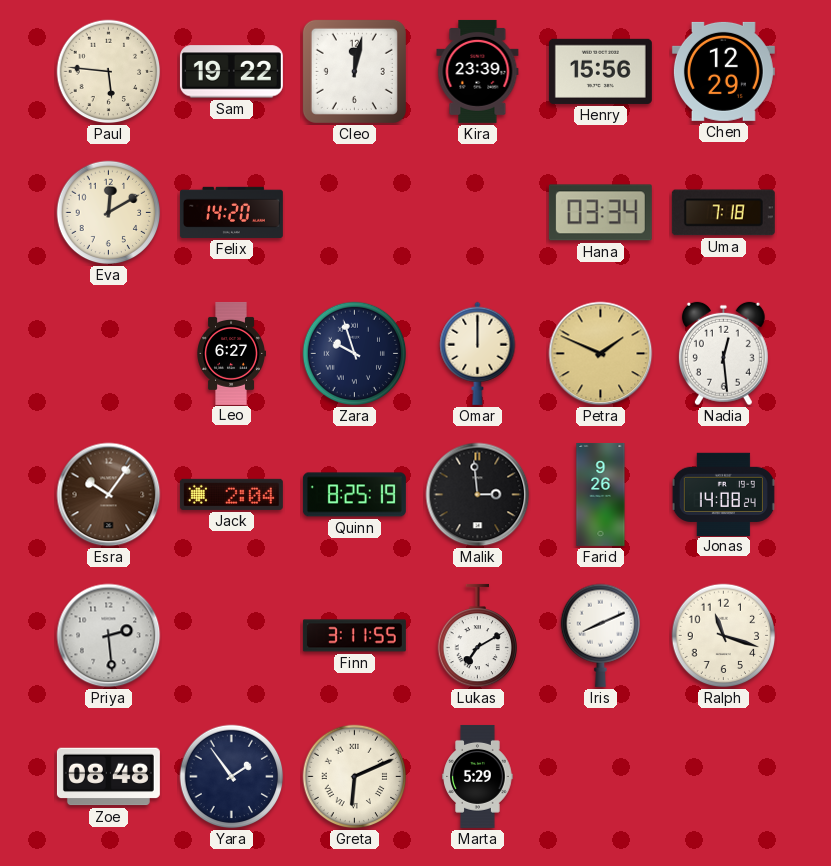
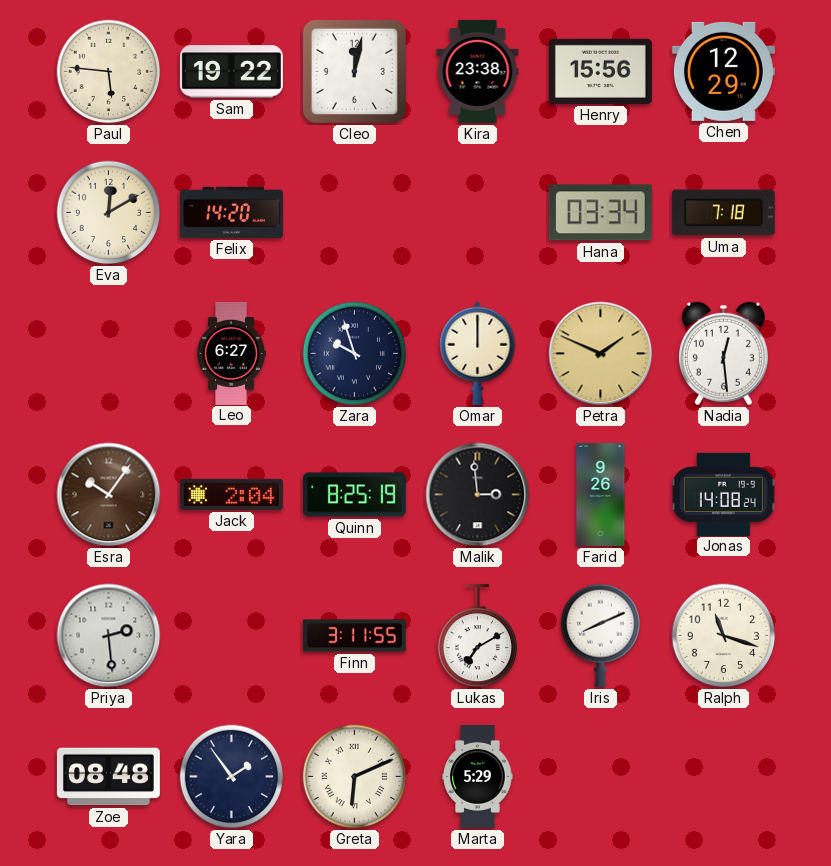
Kira: 23:39 -> 23:38 (478, 71)
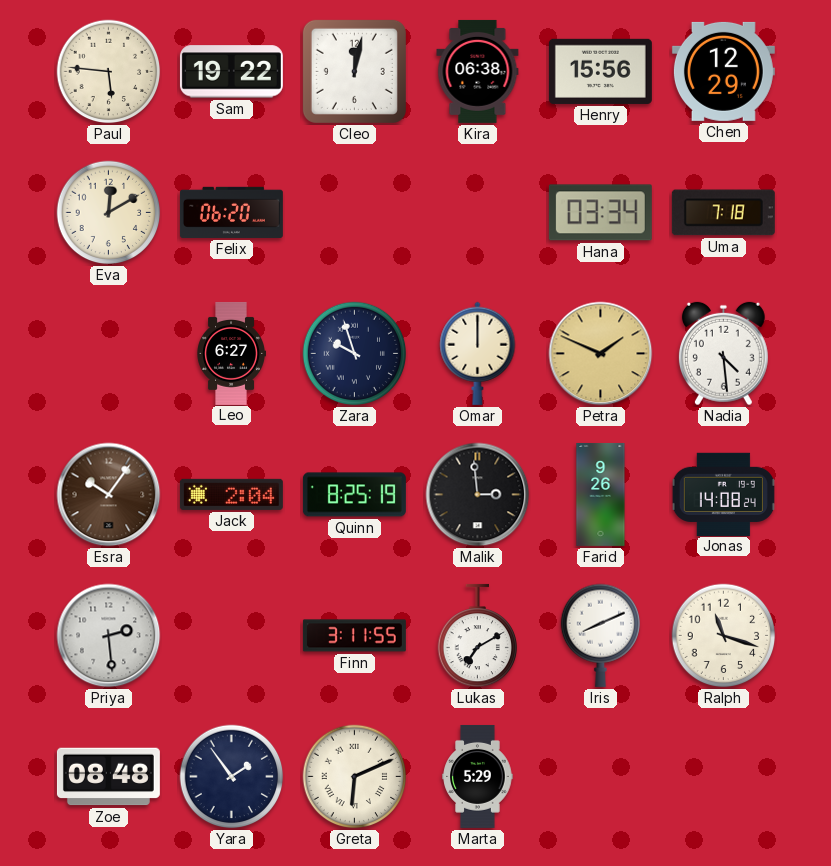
Kira: 23:38 -> 06:38 (478, 71)
Felix: 14:20 -> 06:20 (231, 212)
Nadia: 12:29 -> 4:29 (723, 354)
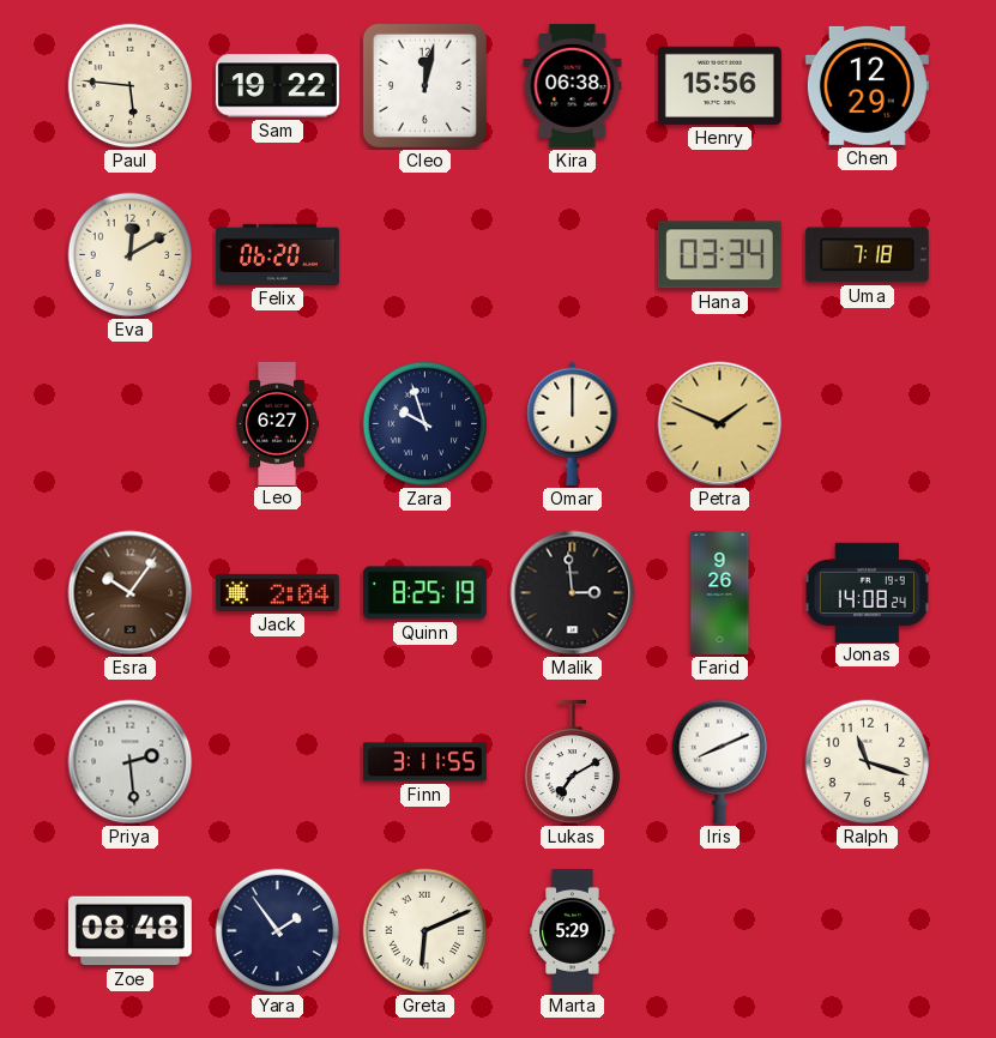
Nadia: 4:29 -> none (723, 354)
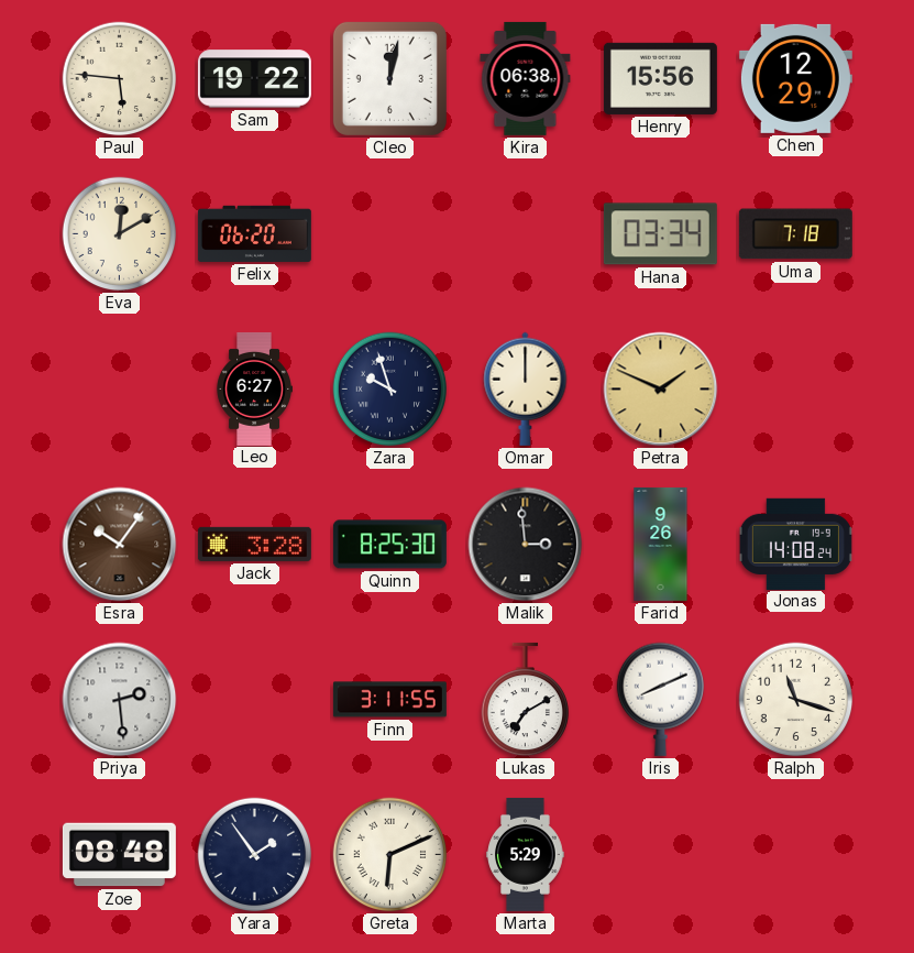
Jack: 2:04 -> 3:28 (254, 544)
Quinn: 8:25:19 -> 8:25:30 (389, 545)
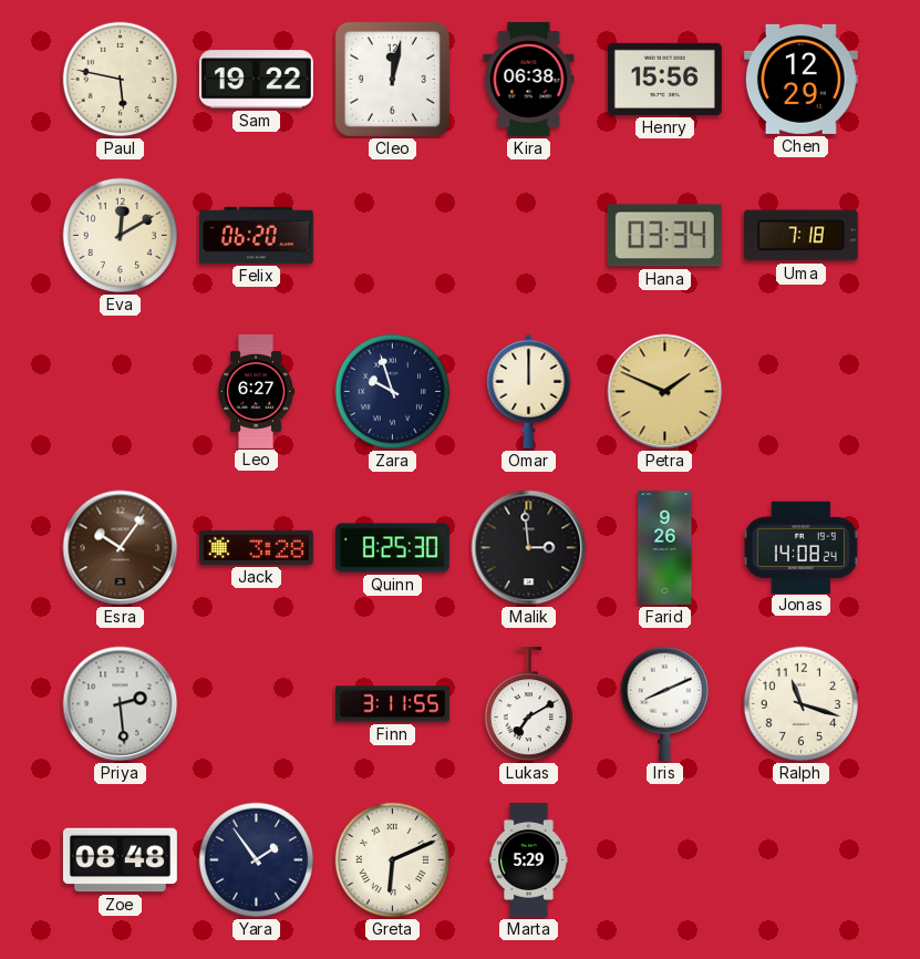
Paul: 5:46 -> 5:47 (121, 80)
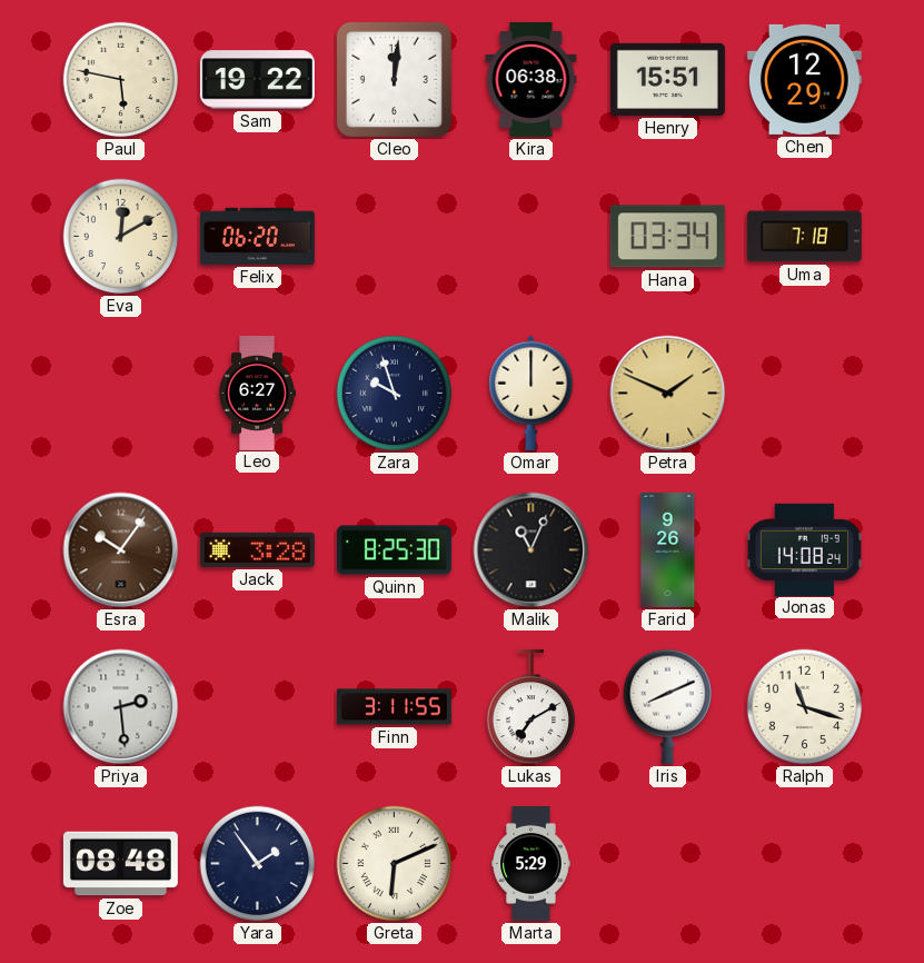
Cleo: 12:02 -> 12:01 (394, 79)
Henry: 15:56 -> 15:51 (667, 79)
Malik: 2:59 -> 11:04 (531, 550)
